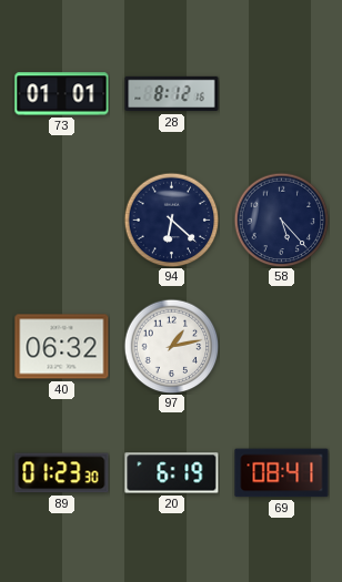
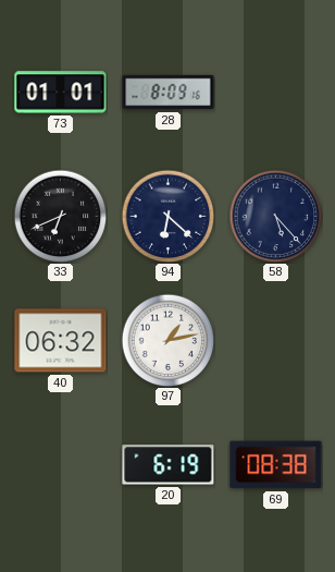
28: 8:12 -> 8:09 (169, 93)
33: none -> 6:41 (60, 216)
89: 01:23 -> none (62, 473)
69: 08:41 -> 08:38 (276, 465)
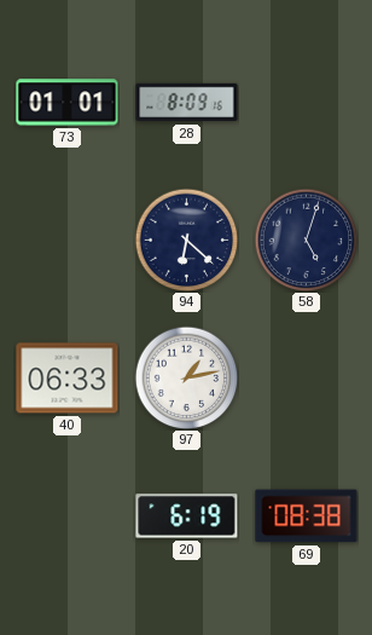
33: 6:41 -> none (60, 216)
58: 5:23 -> 5:03 (306, 239)
40: 06:32 -> 06:33 (68, 379)
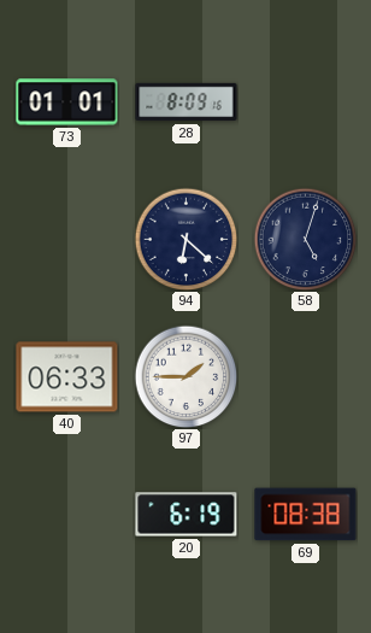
97: 1:13 -> 1:45 (185, 376)
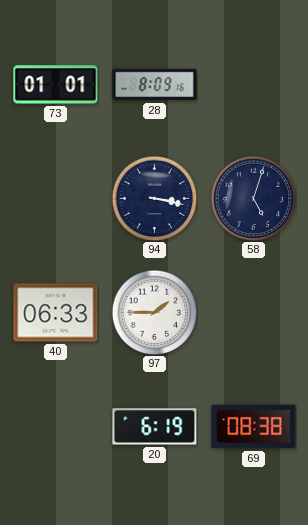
94: 6:22 -> 3:17 (154, 198)
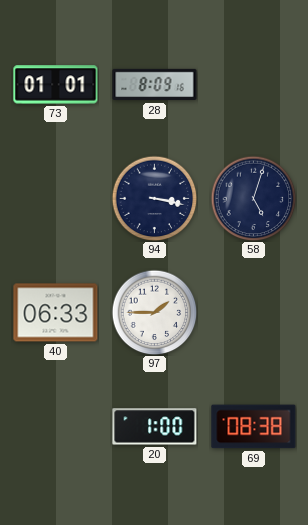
20: 6:19 -> 1:00 (155, 427)
